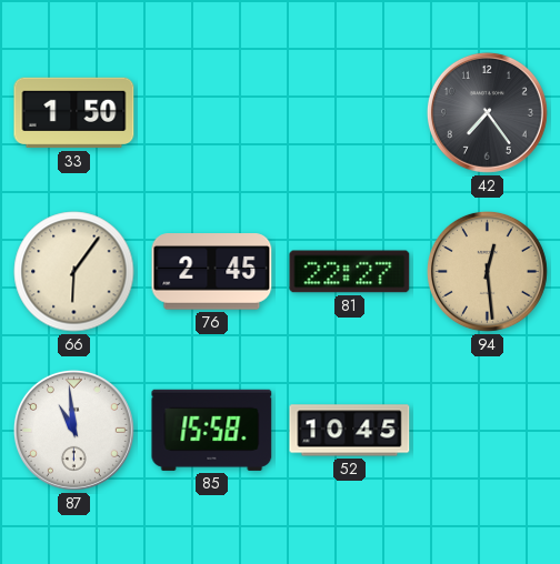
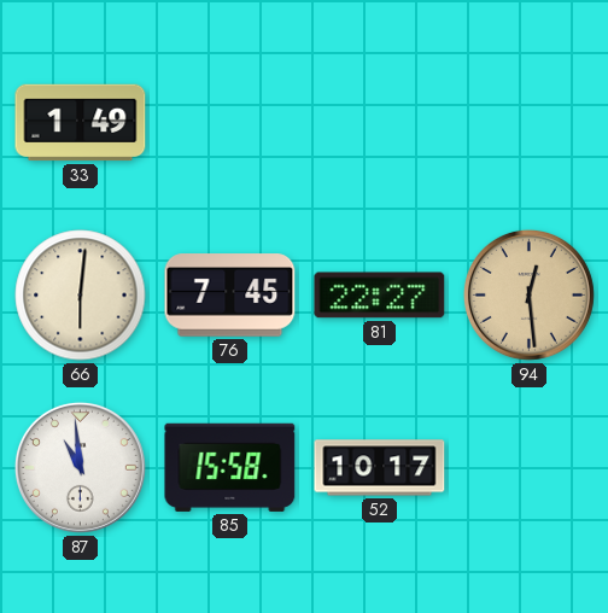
33: 1:50 -> 1:49 (81, 123)
42: 7:24 -> none (487, 112)
66: 6:06 -> 6:01 (81, 296)
76: 2:45 -> 7:45 (230, 296)
52: 10:45 -> 10:17 (380, 468)
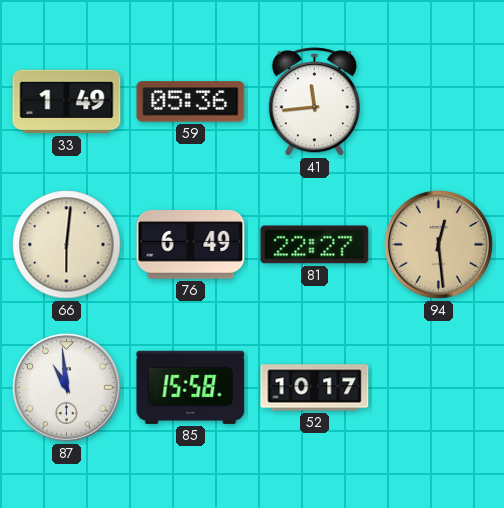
59: none -> 05:36 (191, 102)
41: none -> 11:44 (314, 102)
76: 7:45 -> 6:49 (191, 245)
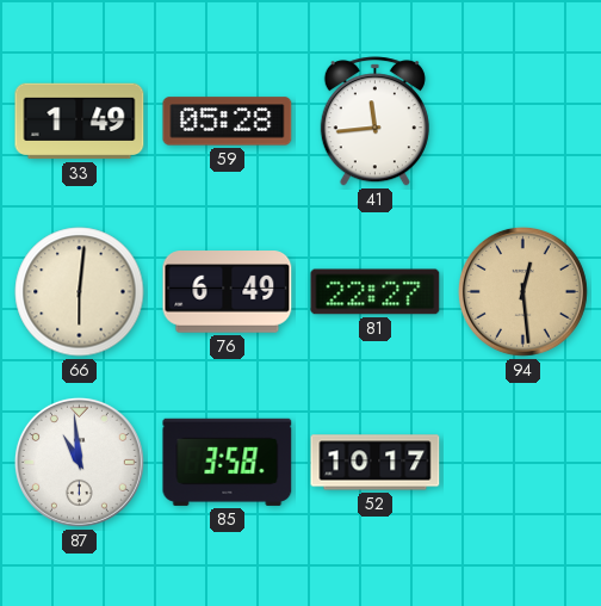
59: 05:36 -> 05:28 (228, 122)
85: 15:58 -> 3:58 (228, 462)
